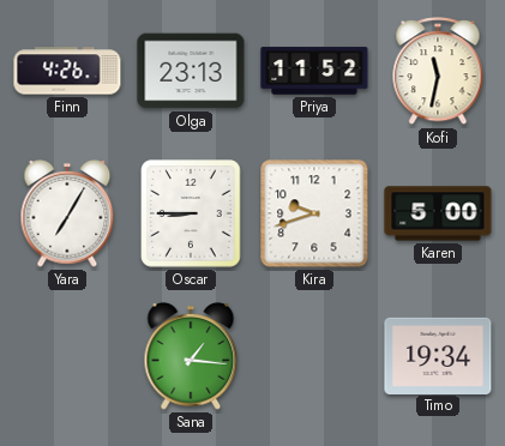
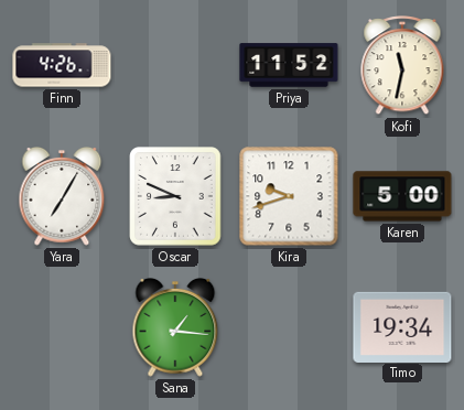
Olga: 23:13 -> none (191, 71)
Oscar: 8:45 -> 8:49 (175, 196)
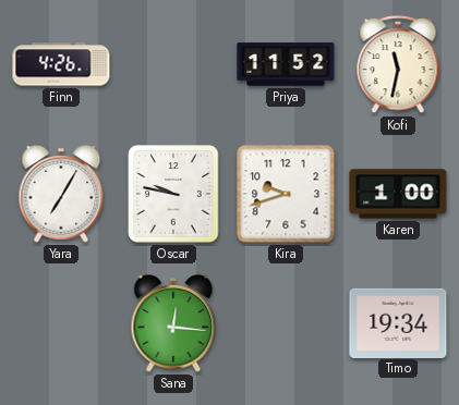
Oscar: 8:49 -> 9:47 (173, 194)
Karen: 5:00 -> 1:00 (398, 194)
Sana: 1:16 -> 12:16 (173, 324)
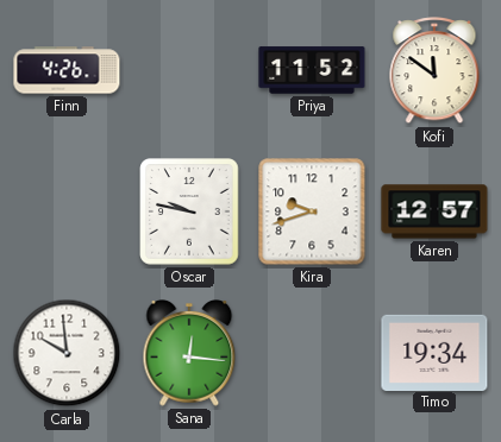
Kofi: 11:32 -> 11:51 (434, 71)
Yara: 7:05 -> none (61, 195)
Karen: 1:00 -> 12:57 (434, 211)
Carla: none -> 9:59 (67, 353)
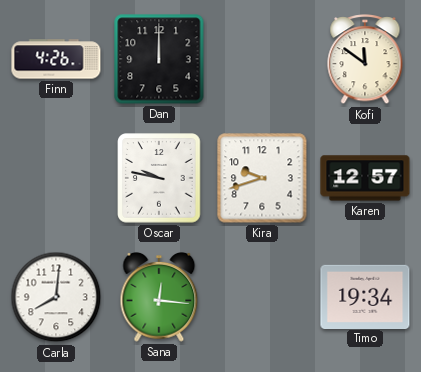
Dan: none -> 12:00 (159, 59)
Priya: 11:52 -> none (312, 70)
Carla: 9:59 -> 8:01 (56, 297)
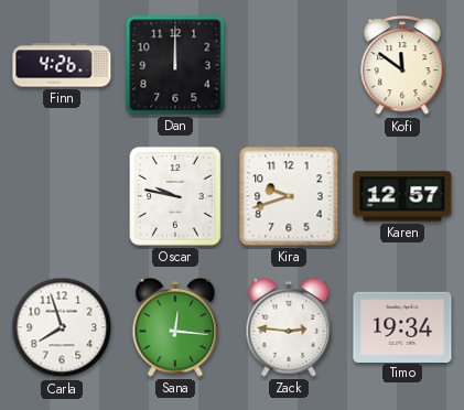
Carla: 8:01 -> 7:57 (62, 327)
Zack: none -> 2:46 (289, 328)
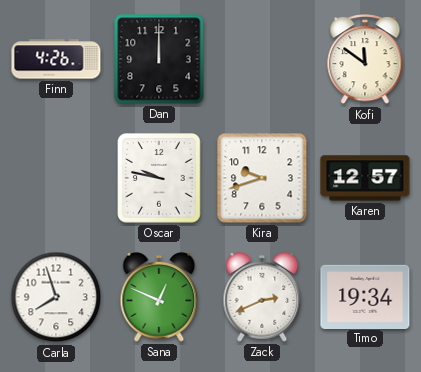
Sana: 12:16 -> 12:49 (159, 298)
Zack: 2:46 -> 2:41 (262, 298)
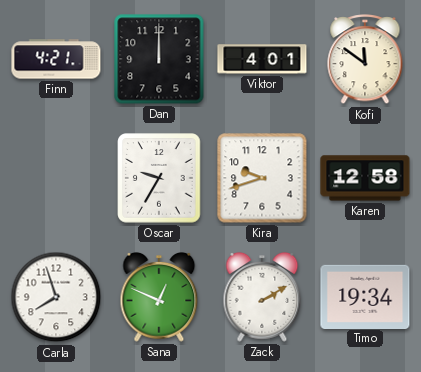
Finn: 4:26 -> 4:21 (56, 59)
Viktor: none -> 4:01 (262, 59)
Oscar: 9:47 -> 9:35 (159, 178)
Karen: 12:57 -> 12:58 (365, 178)
Zack: 2:41 -> 2:10 (262, 298)
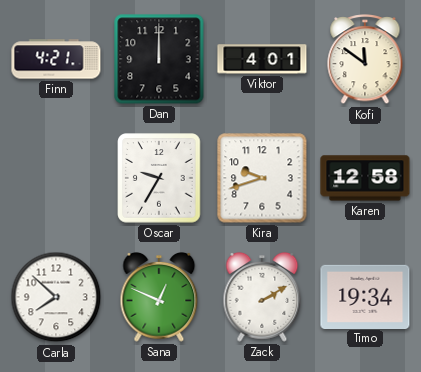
Carla: 7:57 -> 7:52 (56, 297)
